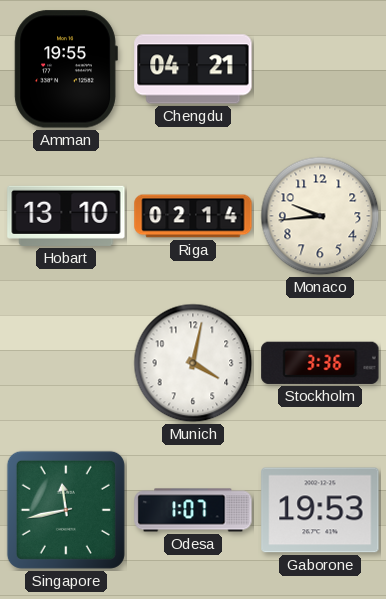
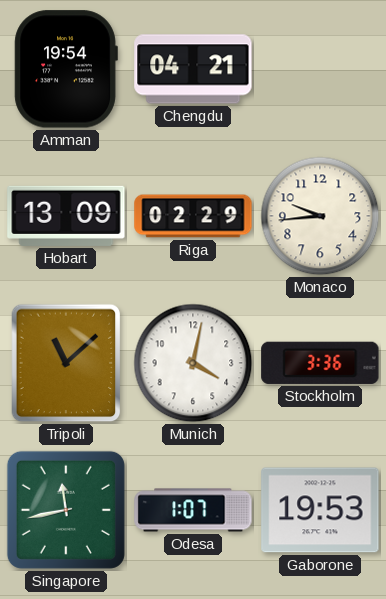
Amman: 19:55 -> 19:54 (66, 69)
Hobart: 13:10 -> 13:09 (66, 216)
Riga: 02:14 -> 02:29 (193, 216)
Tripoli: none -> 11:08 (66, 363)
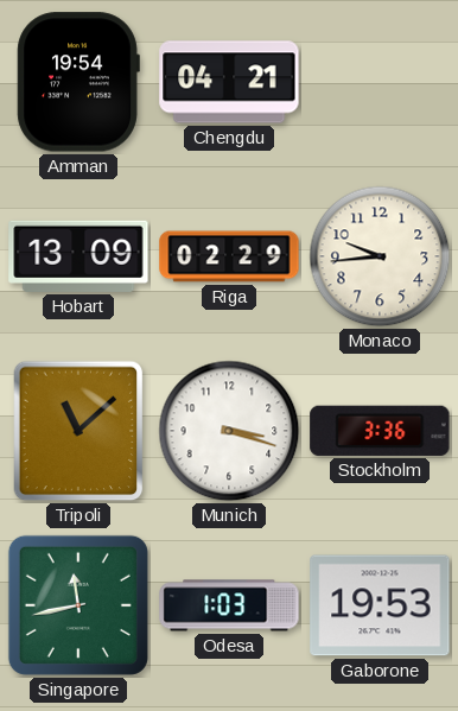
Munich: 4:02 -> 3:18 (229, 431)
Odesa: 1:07 -> 1:03 (229, 605)
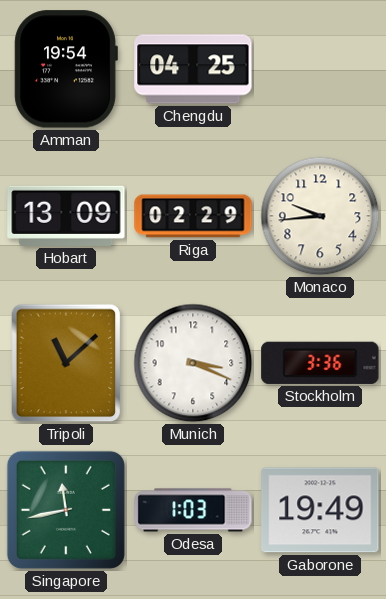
Chengdu: 04:21 -> 04:25 (193, 69)
Munich: 3:18 -> 3:19 (193, 363)
Gaborone: 19:53 -> 19:49 (320, 510)
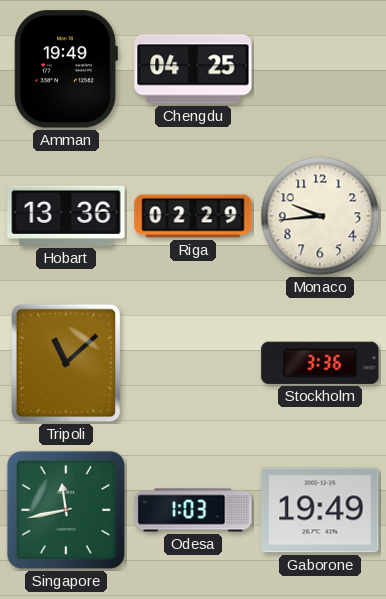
Amman: 19:54 -> 19:49 (66, 69)
Hobart: 13:09 -> 13:36 (66, 216)
Munich: 3:19 -> none (193, 363)
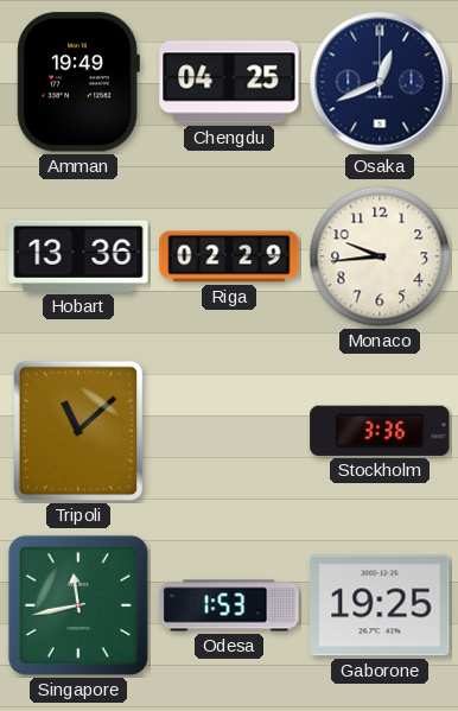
Osaka: none -> 12:41 (380, 82)
Odesa: 1:03 -> 1:53 (229, 605)
Gaborone: 19:49 -> 19:25 (380, 605)
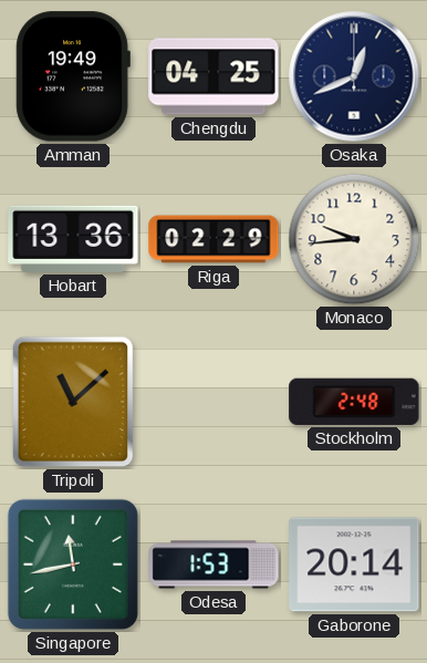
Stockholm: 3:36 -> 2:48 (354, 402)
Gaborone: 19:25 -> 20:14 (354, 564)
